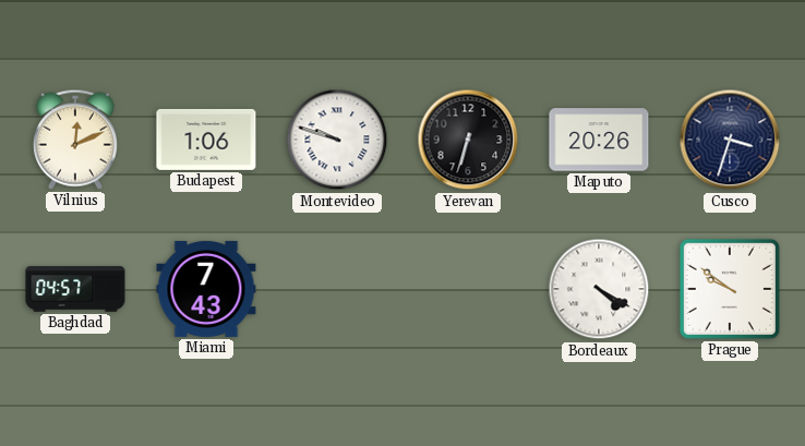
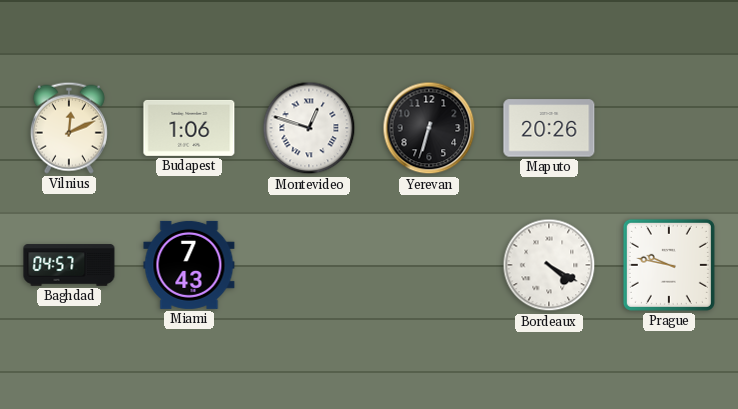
Montevideo: 9:48 -> 12:48 (309, 128)
Cusco: 3:33 -> none (730, 140)
Prague: 9:51 -> 9:47 (669, 265)
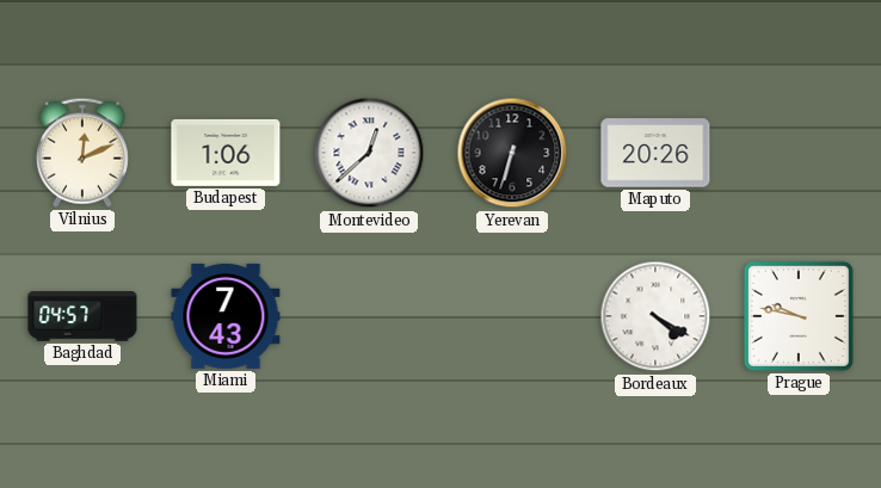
Montevideo: 12:48 -> 12:38 (369, 153)
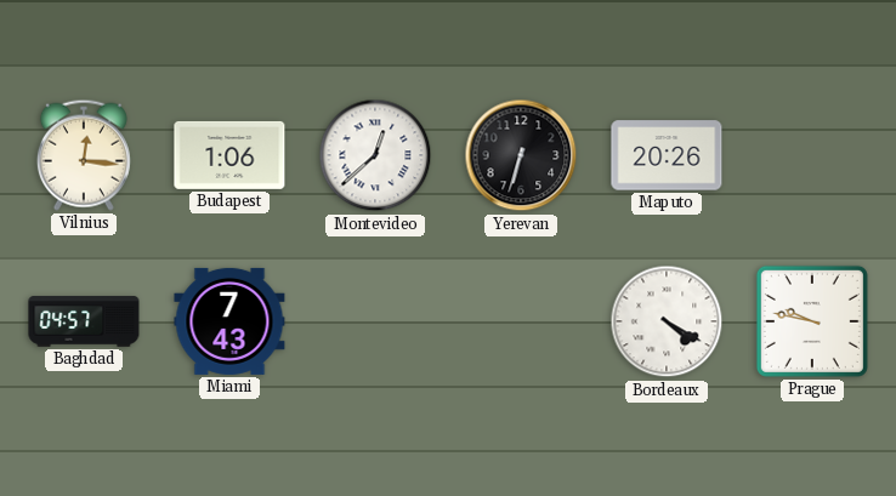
Vilnius: 12:11 -> 12:16 (84, 155)
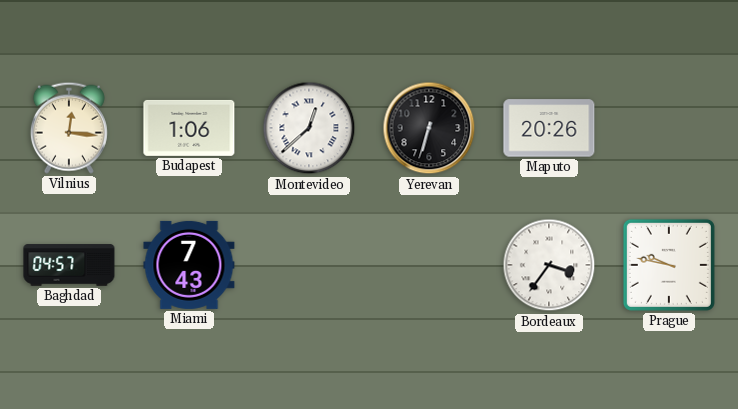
Bordeaux: 4:20 -> 3:36 (549, 265)
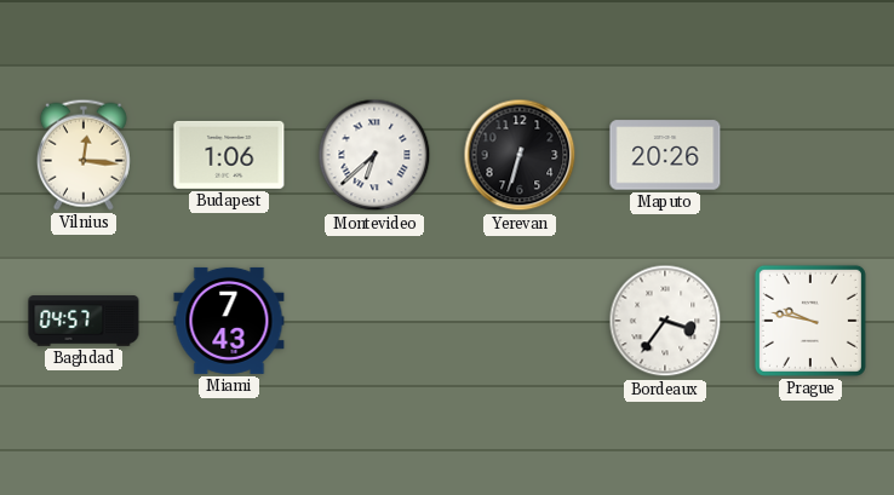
Montevideo: 12:38 -> 6:38 (374, 155)
